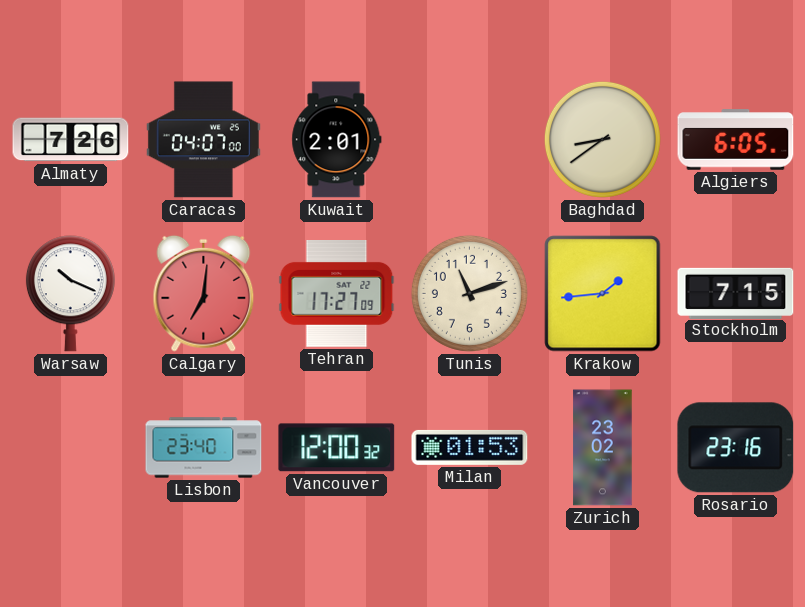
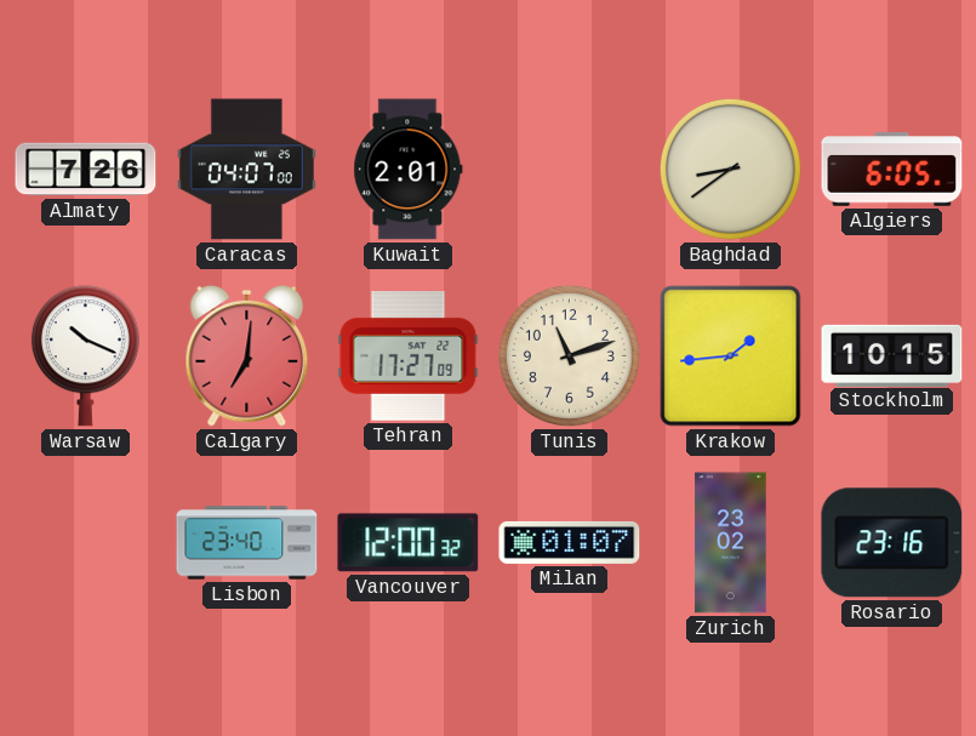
Stockholm: 7:15 -> 10:15 (892, 355)
Milan: 01:53 -> 01:07 (570, 542)
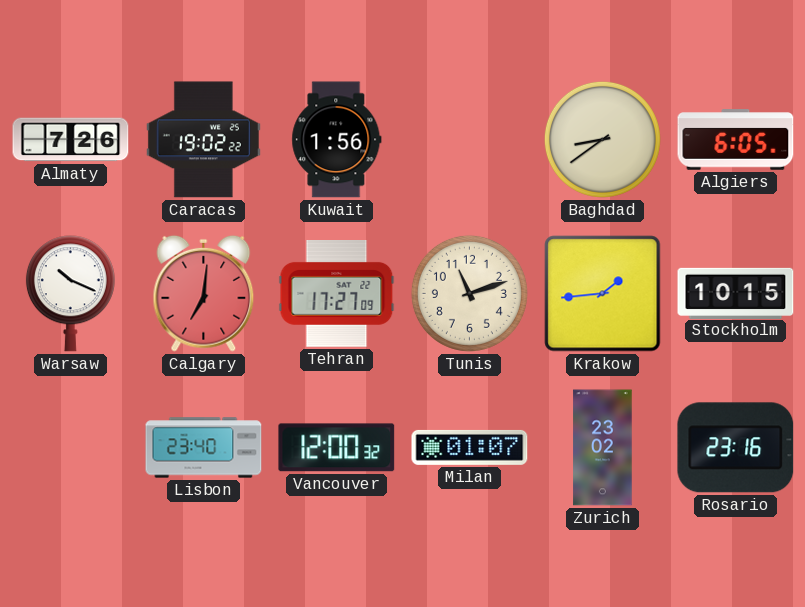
Caracas: 04:07 -> 19:02 (203, 140)
Kuwait: 2:01 -> 1:56 (337, 140)
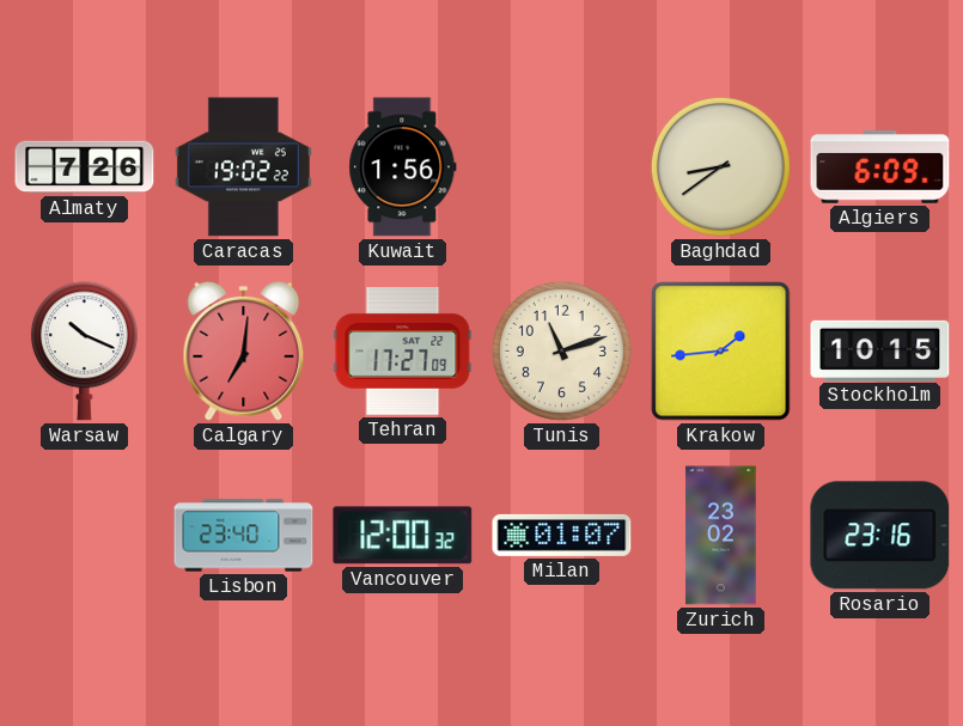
Algiers: 6:05 -> 6:09 (880, 167)
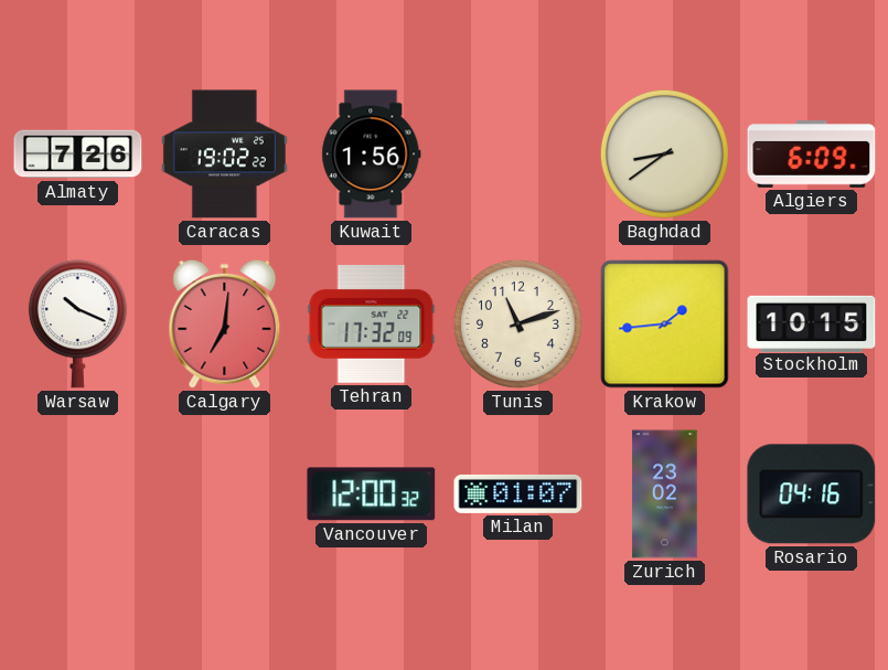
Tehran: 17:27 -> 17:32 (372, 325)
Lisbon: 23:40 -> none (244, 536)
Rosario: 23:16 -> 04:16 (812, 494)
